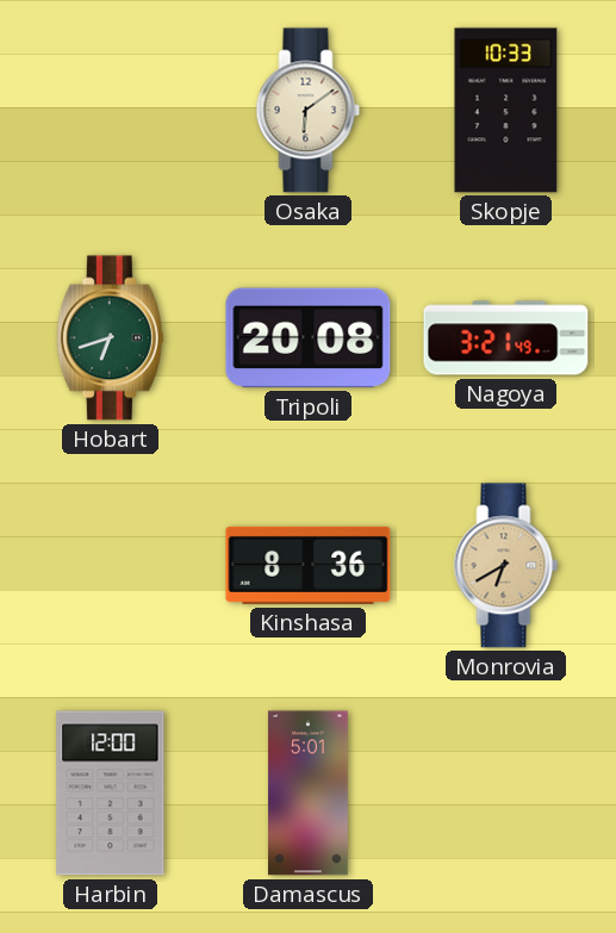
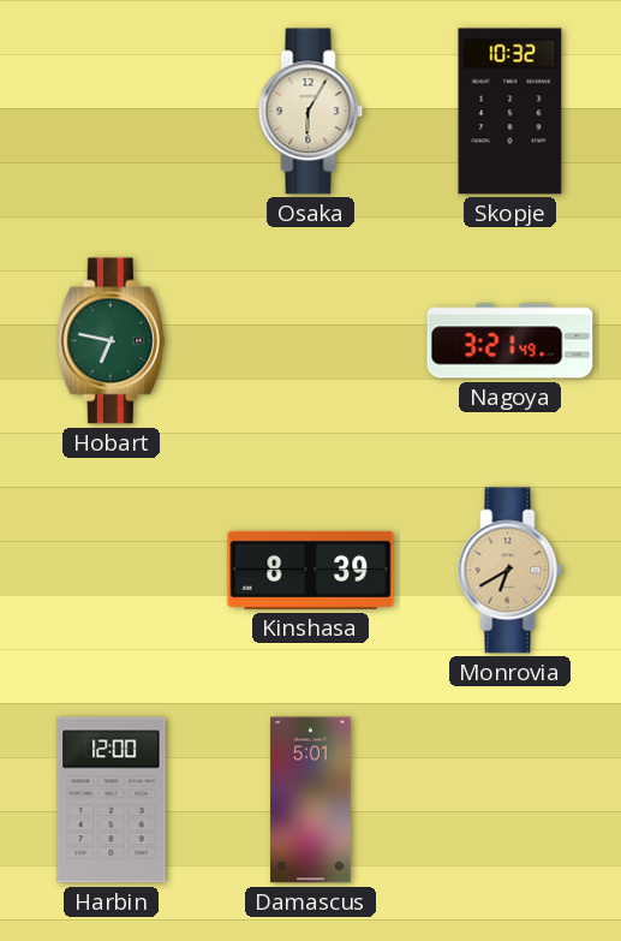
Osaka: 6:09 -> 6:05 (311, 112)
Skopje: 10:33 -> 10:32 (510, 112)
Hobart: 6:42 -> 6:47 (111, 341)
Tripoli: 20:08 -> none (309, 338)
Kinshasa: 8:36 -> 8:39 (311, 570)
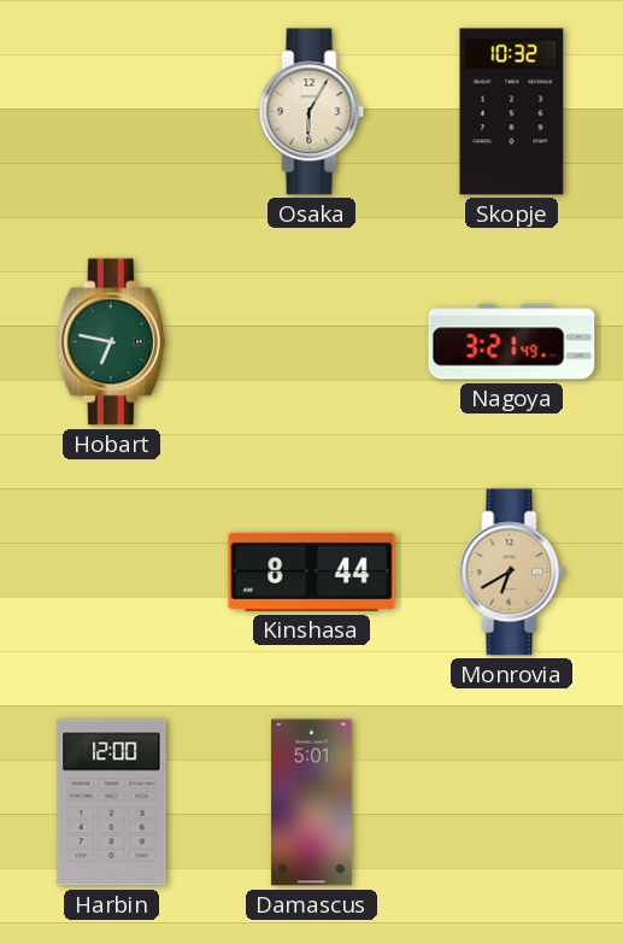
Kinshasa: 8:39 -> 8:44 (312, 571)
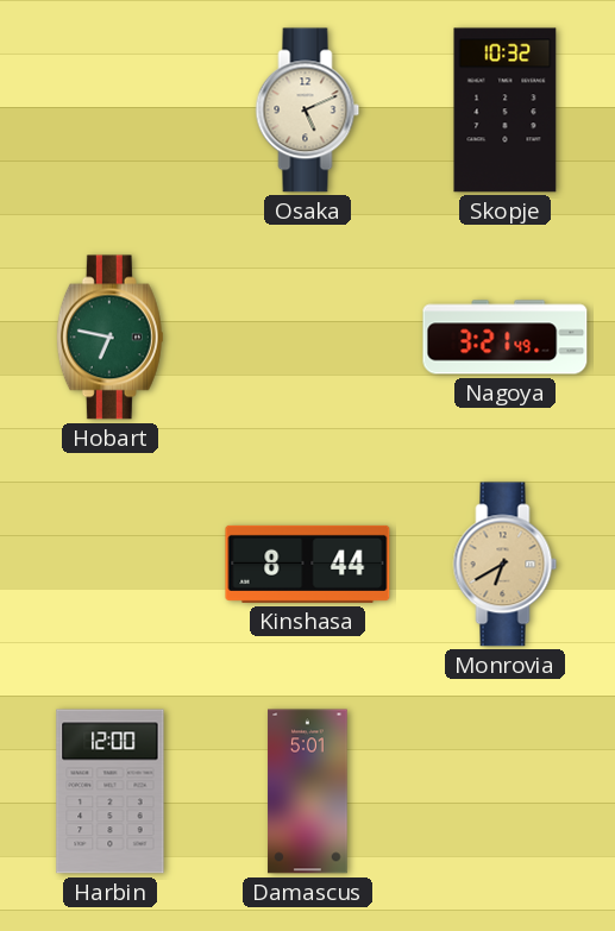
Osaka: 6:05 -> 5:11 (308, 111)
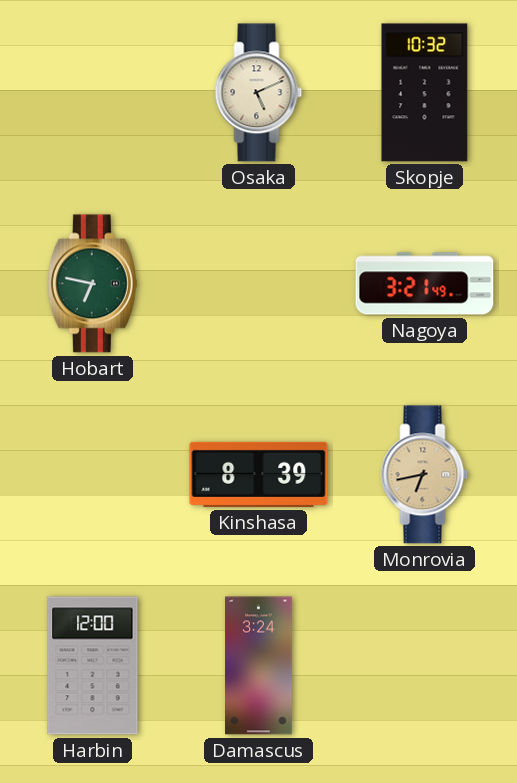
Kinshasa: 8:44 -> 8:39 (259, 474)
Monrovia: 6:40 -> 6:43 (425, 475)
Damascus: 5:01 -> 3:24 (259, 666)
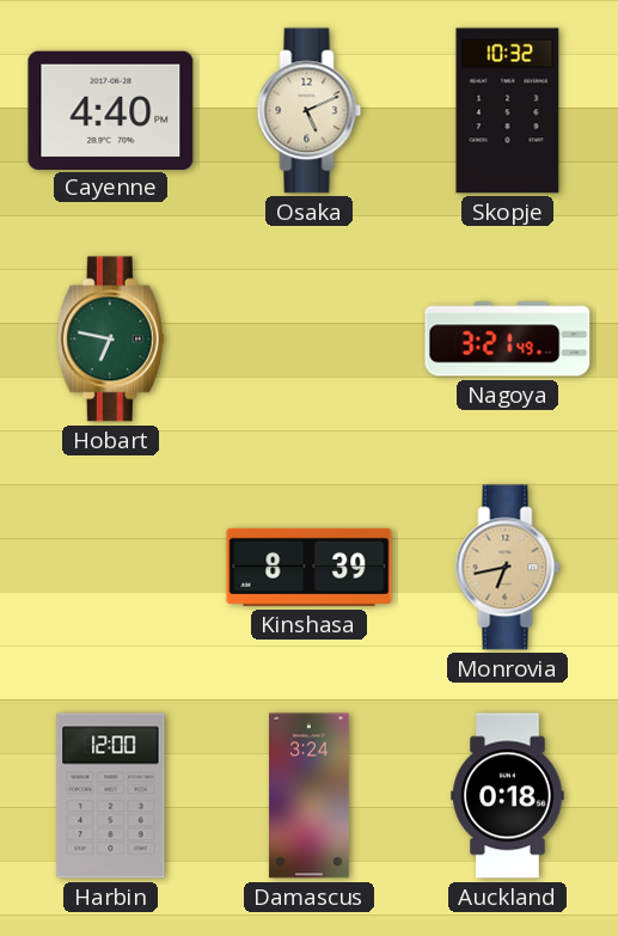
Cayenne: none -> 4:40 (111, 110)
Auckland: none -> 0:18 (508, 796)
